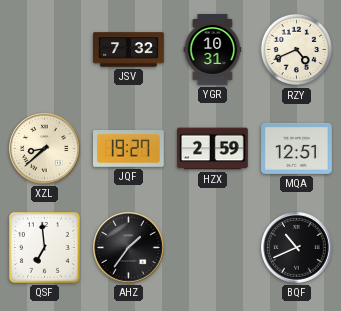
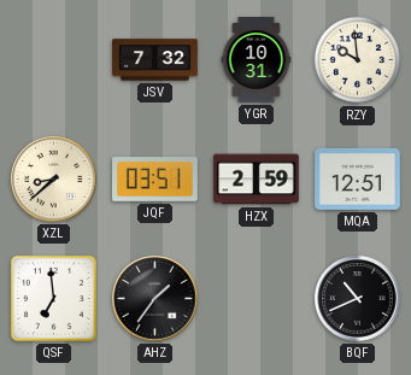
RZY: 4:41 -> 9:59 (358, 60)
JQF: 19:27 -> 03:51 (155, 180)
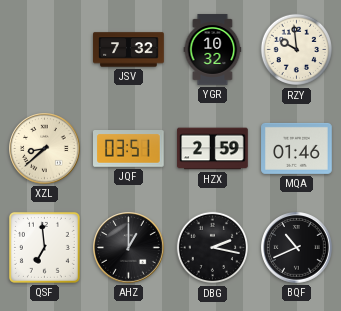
YGR: 10:31 -> 10:32 (213, 50)
MQA: 12:51 -> 01:46 (297, 148)
AHZ: 1:36 -> 1:00 (129, 248)
DBG: none -> 2:17 (213, 248)
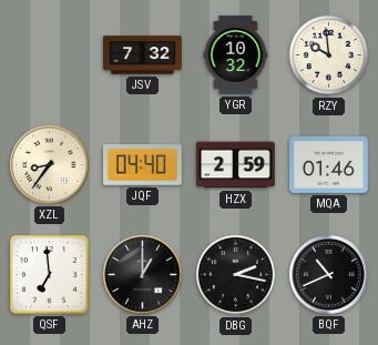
XZL: 8:38 -> 8:36 (50, 165)
JQF: 03:51 -> 04:40 (143, 165)
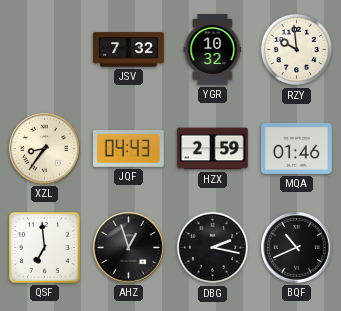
JQF: 04:40 -> 04:43 (129, 149)
AHZ: 1:00 -> 12:57 (129, 248)
